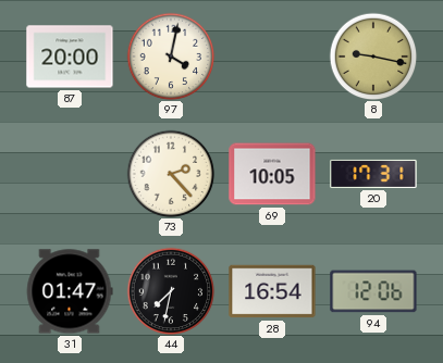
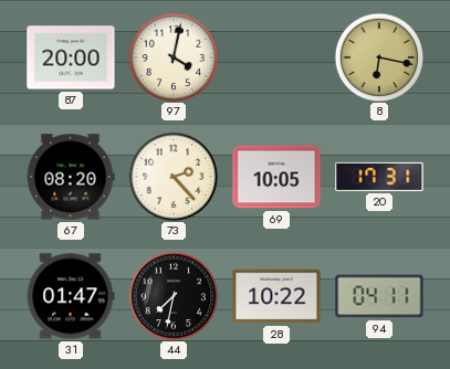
8: 9:17 -> 6:17 (379, 57)
67: none -> 08:20 (71, 177)
28: 16:54 -> 10:22 (276, 296)
94: 12:06 -> 04:11 (379, 296)
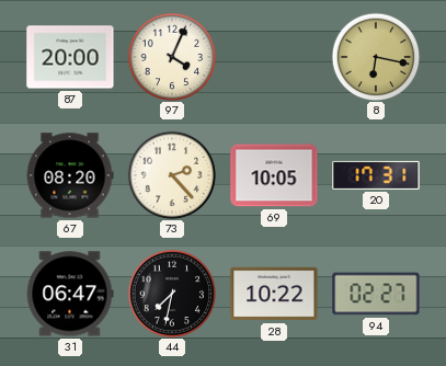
97: 4:02 -> 4:04 (172, 57)
31: 01:47 -> 06:47 (70, 294)
94: 04:11 -> 02:27 (376, 294)
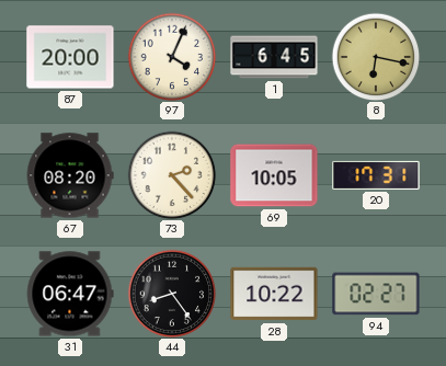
1: none -> 6:45 (274, 57)
44: 7:32 -> 8:24 (172, 294)
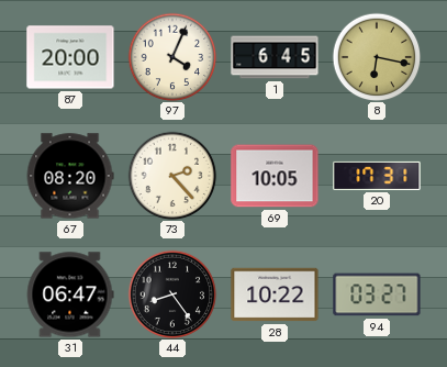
94: 02:27 -> 03:27 (377, 294)
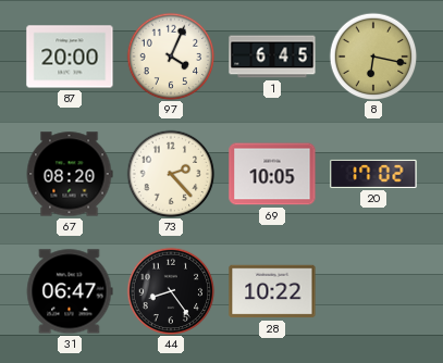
20: 17:31 -> 17:02 (373, 174)
94: 03:27 -> none (377, 294)
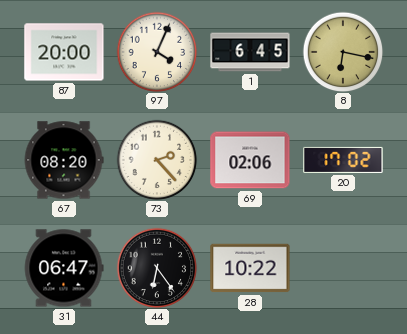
69: 10:05 -> 02:06 (250, 160)
44: 8:24 -> 6:24 (157, 268)
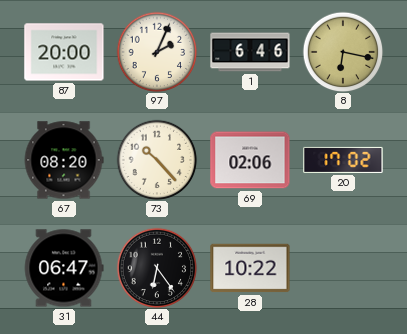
97: 4:04 -> 2:04 (157, 52)
1: 6:45 -> 6:46 (250, 52)
73: 2:23 -> 10:23 (157, 160)
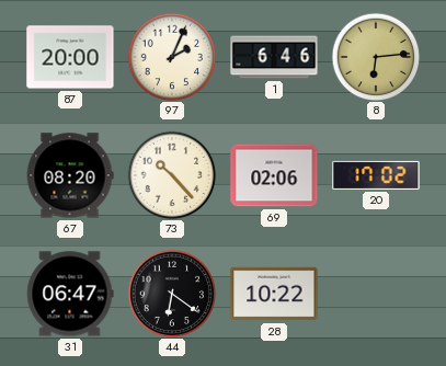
8: 6:17 -> 6:14 (376, 57)
44: 6:24 -> 6:21 (172, 294)
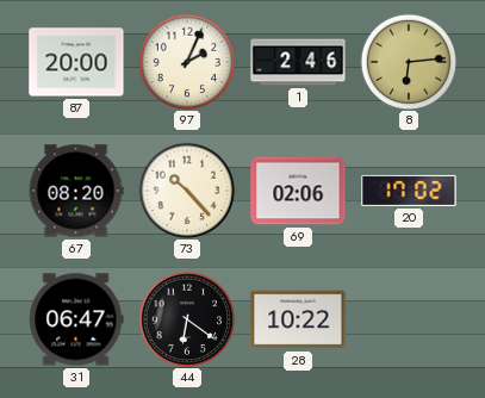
1: 6:46 -> 2:46 (298, 62)
